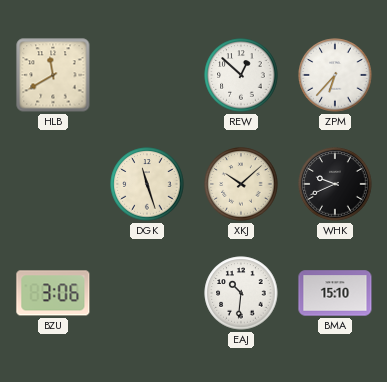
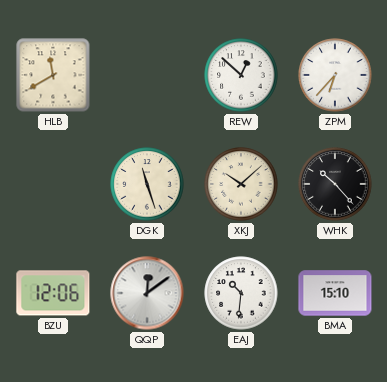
WHK: 9:41 -> 10:23 (335, 184)
BZU: 3:06 -> 12:06 (53, 293)
QQP: none -> 12:09 (147, 293)
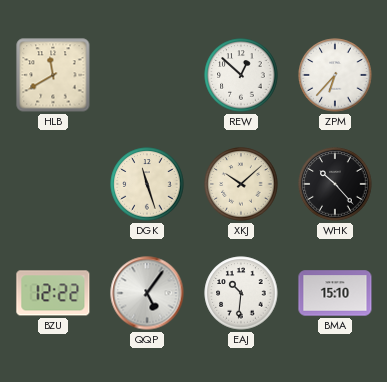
BZU: 12:06 -> 12:22 (53, 293)
QQP: 12:09 -> 5:06 (147, 293)
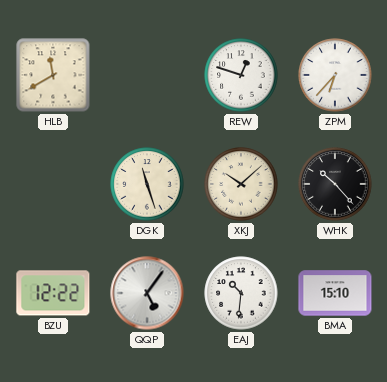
REW: 12:52 -> 12:48 (241, 75)
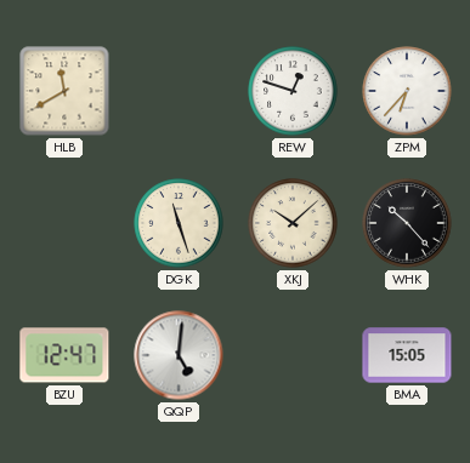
BZU: 12:22 -> 12:47 (64, 355)
QQP: 5:06 -> 5:01 (179, 355)
EAJ: 10:31 -> none (241, 293)
BMA: 15:10 -> 15:05 (407, 355)
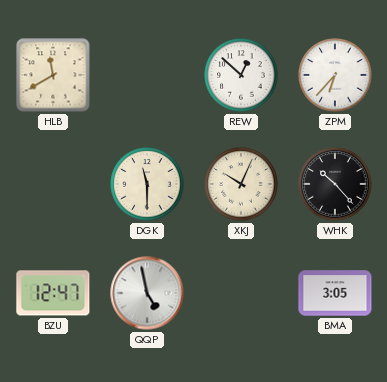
REW: 12:48 -> 12:52 (241, 75)
DGK: 11:27 -> 11:30 (147, 184)
XKJ: 10:08 -> 10:04 (241, 184)
QQP: 5:01 -> 4:58 (147, 293)
BMA: 15:05 -> 3:05 (335, 293)
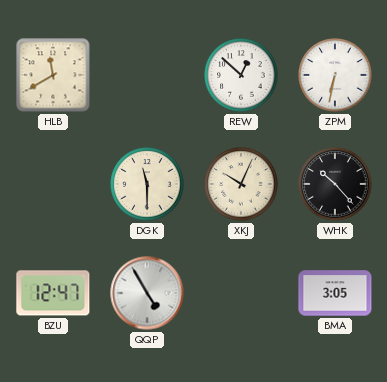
ZPM: 6:37 -> 6:32 (335, 75)
QQP: 4:58 -> 4:55 (147, 293)
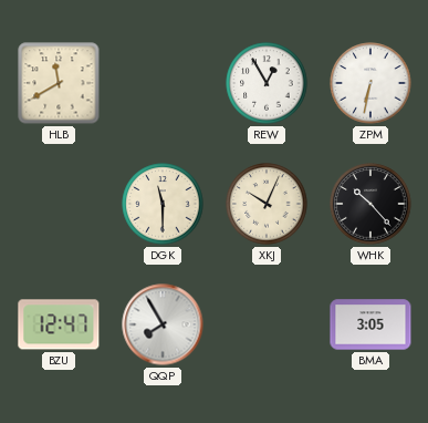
REW: 12:52 -> 12:55 (267, 83)
QQP: 4:55 -> 7:55 (163, 324)
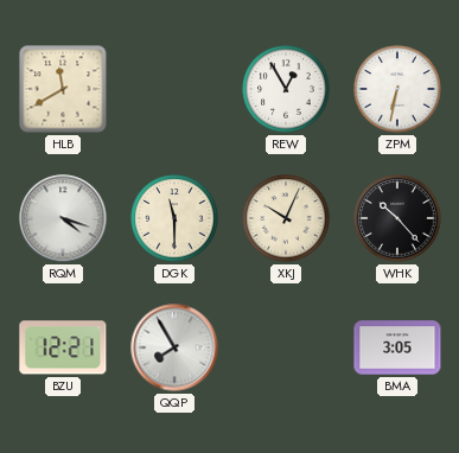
RQM: none -> 4:18 (63, 218)
BZU: 12:47 -> 12:21 (63, 347)
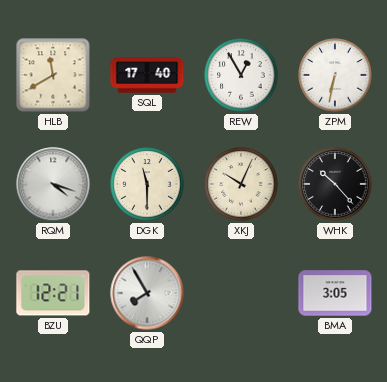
SQL: none -> 17:40 (147, 75)
